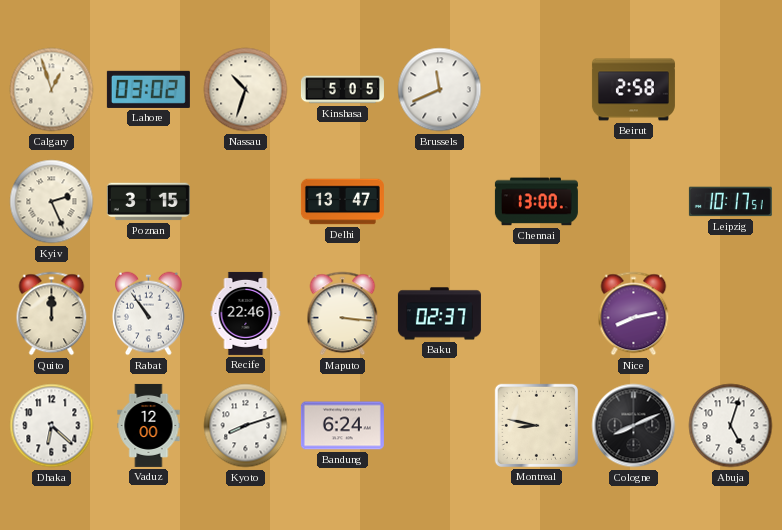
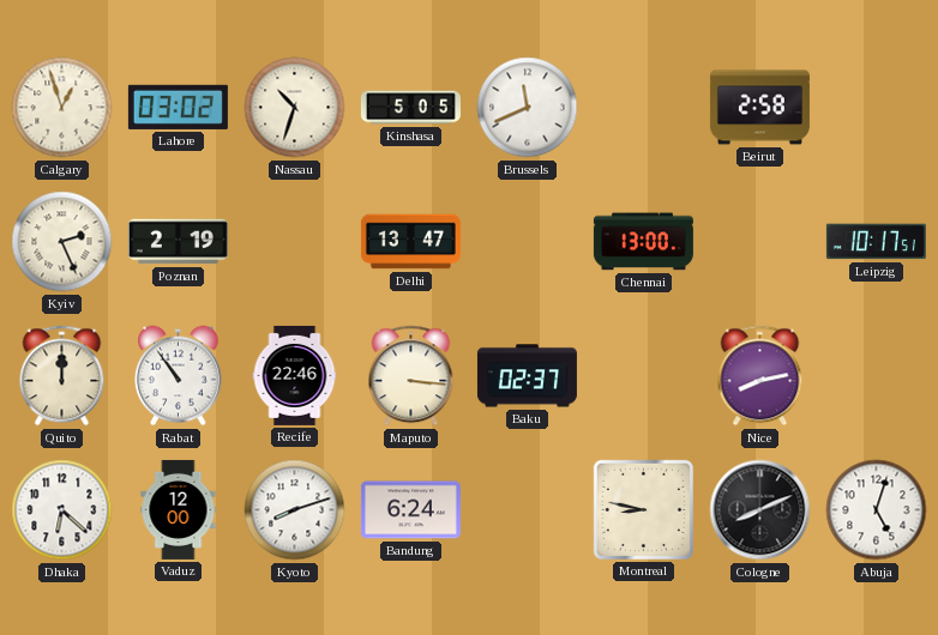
Poznan: 3:15 -> 2:19 (178, 242)
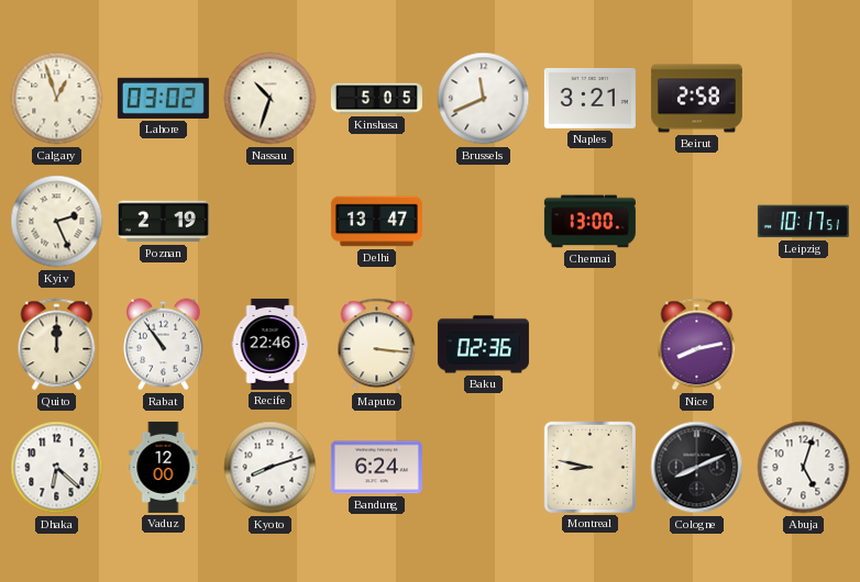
Naples: none -> 3:21 (589, 98)
Baku: 02:37 -> 02:36 (483, 345)
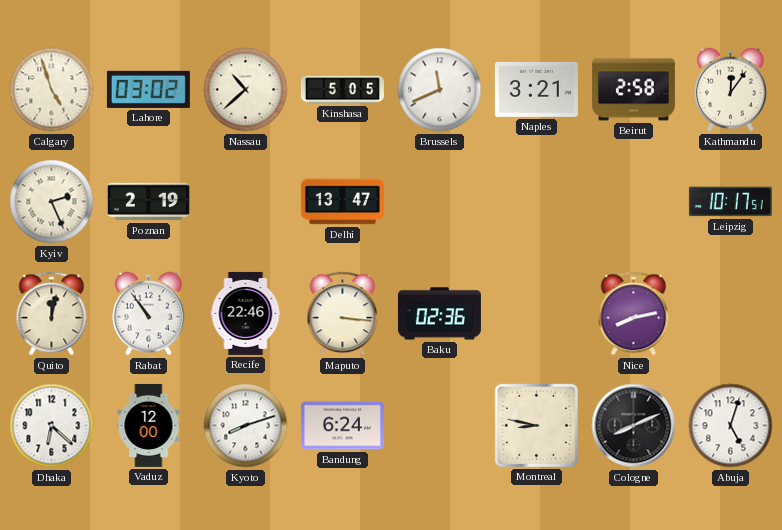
Calgary: 12:57 -> 4:57 (52, 90)
Nassau: 10:33 -> 10:38 (246, 90)
Kathmandu: none -> 12:06 (731, 90)
Chennai: 13:00 -> none (589, 222)
Quito: 12:00 -> 12:02 (52, 314)
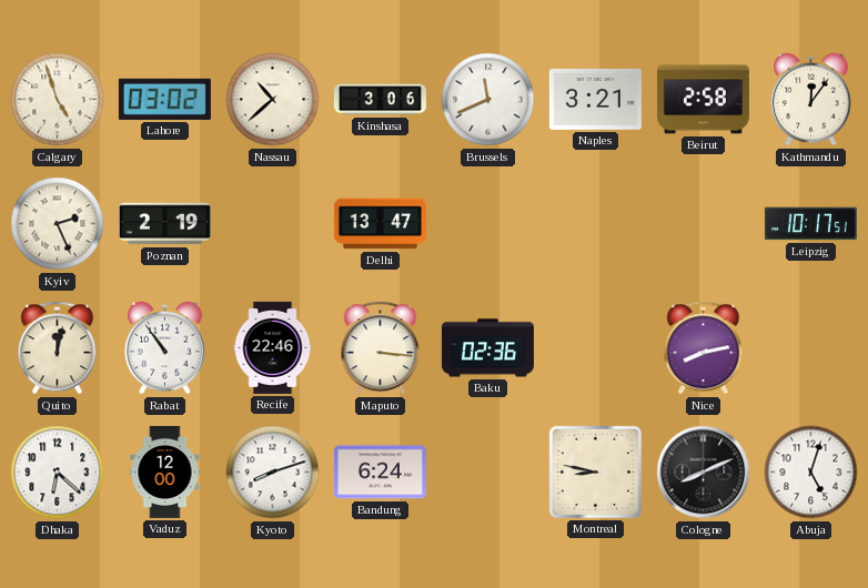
Kinshasa: 5:05 -> 3:06 (380, 100)
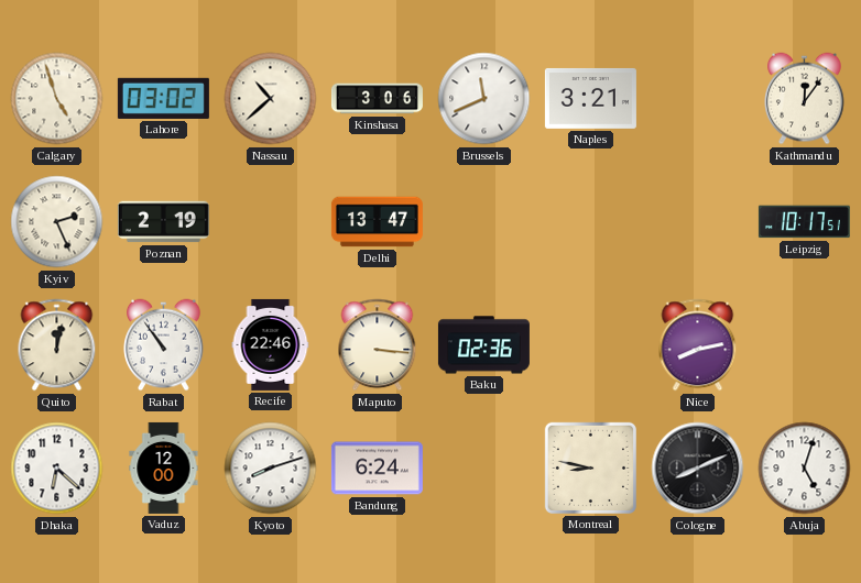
Beirut: 2:58 -> none (703, 100)
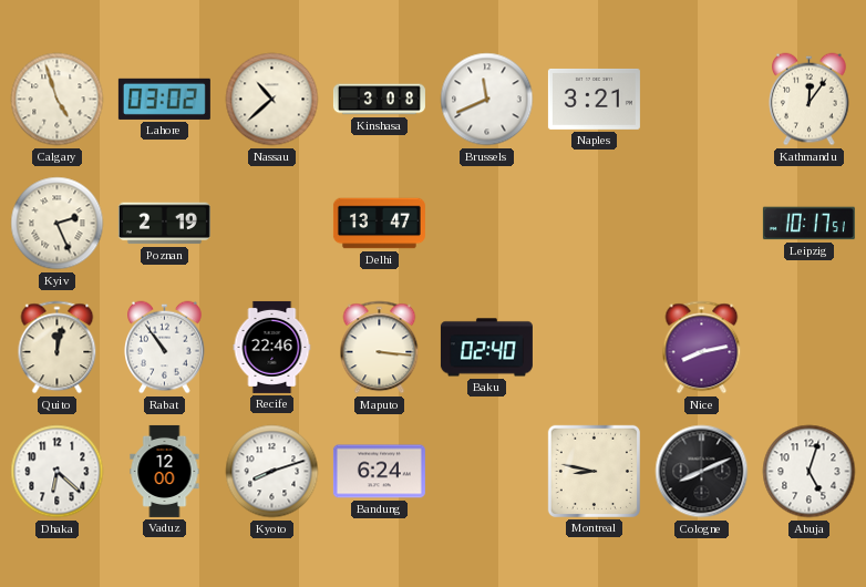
Kinshasa: 3:06 -> 3:08 (379, 100)
Baku: 02:36 -> 02:40 (486, 348)
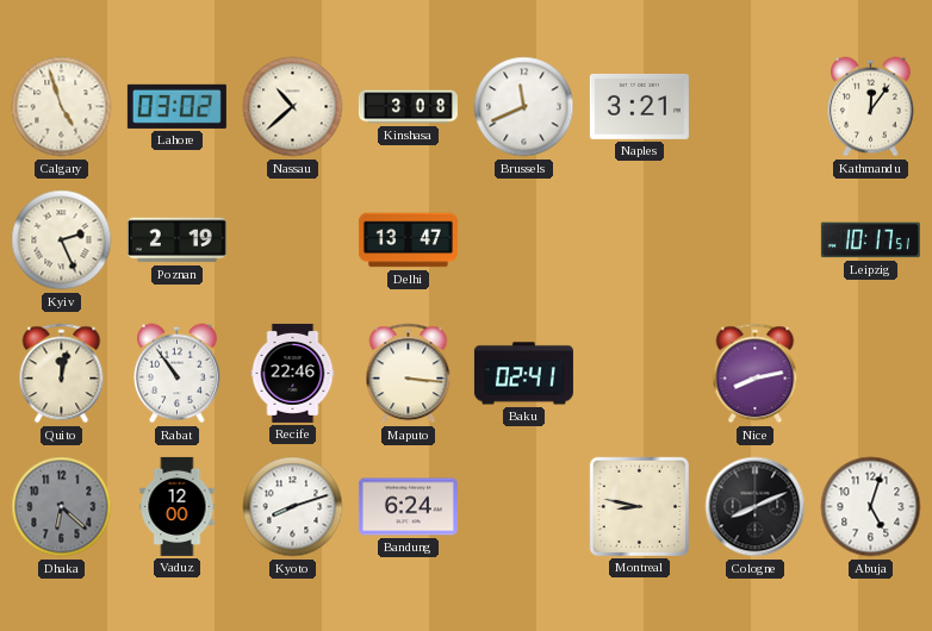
Baku: 02:40 -> 02:41 (523, 374)
Dhaka dial: white -> grey (62, 507)
